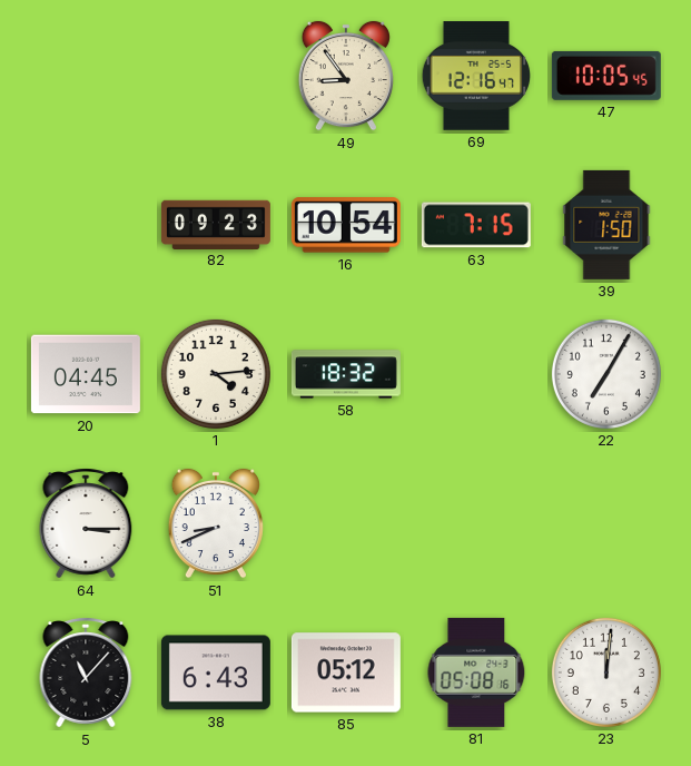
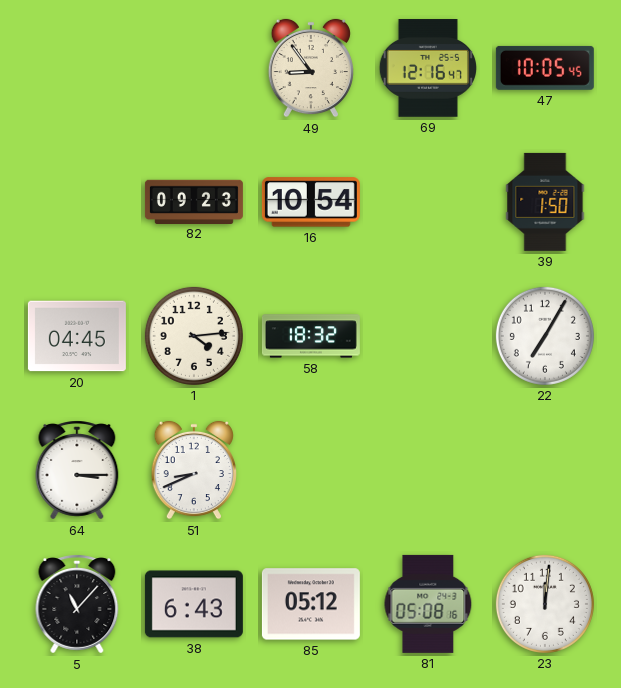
63: 7:15 -> none (476, 225)
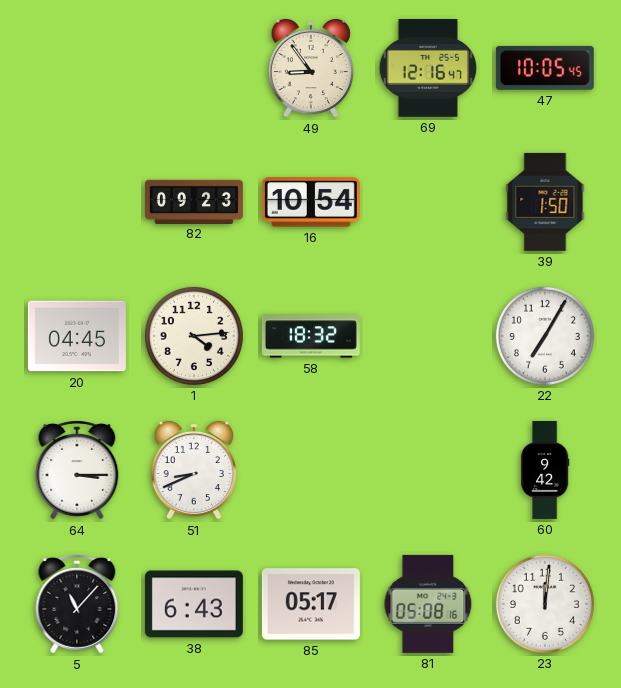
60: none -> 9:42 (545, 470)
85: 05:12 -> 05:17 (311, 604)
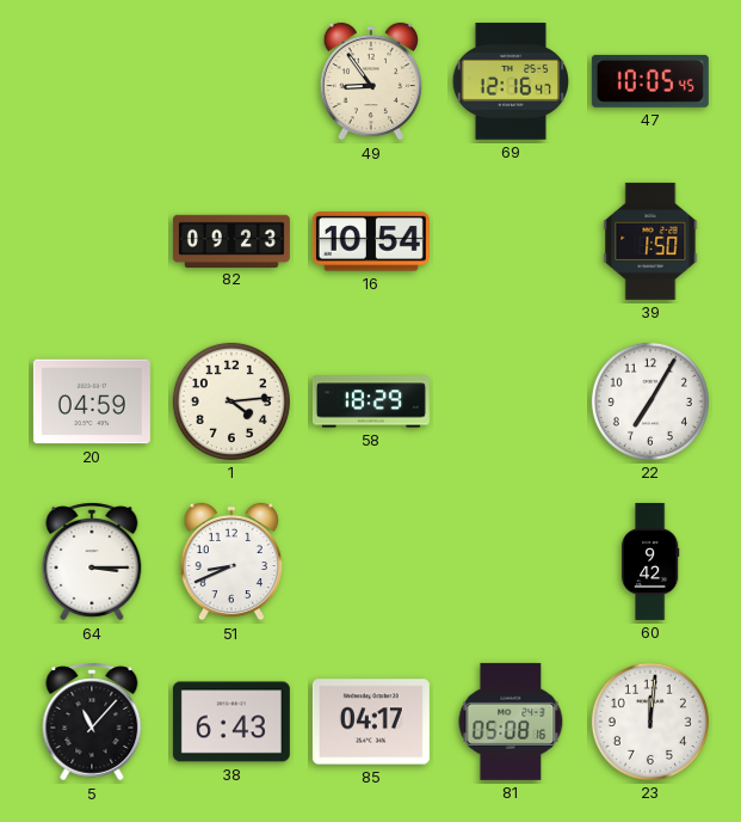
20: 04:45 -> 04:59 (92, 401)
58: 18:32 -> 18:29 (371, 401)
85: 05:17 -> 04:17 (371, 722)
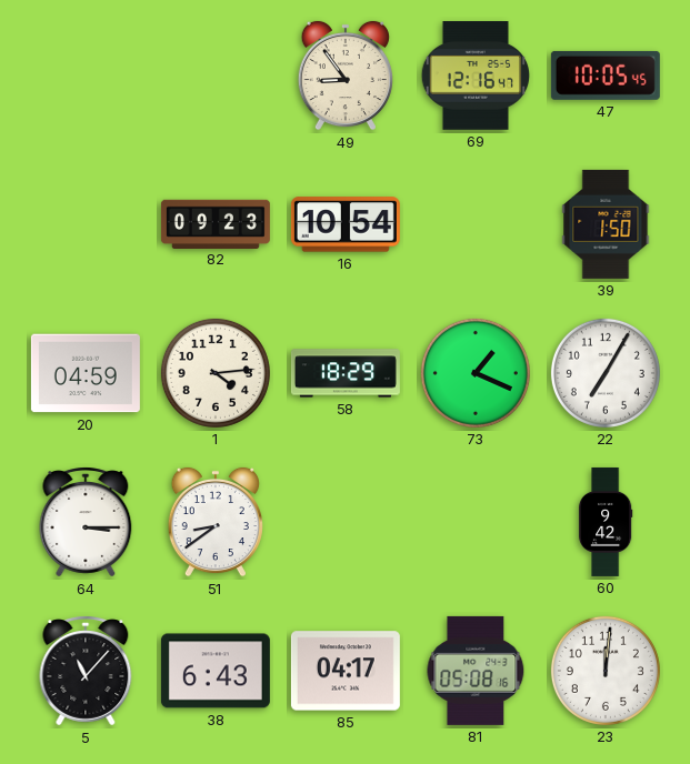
73: none -> 1:19 (476, 373)
51: 8:41 -> 8:39 (216, 522)
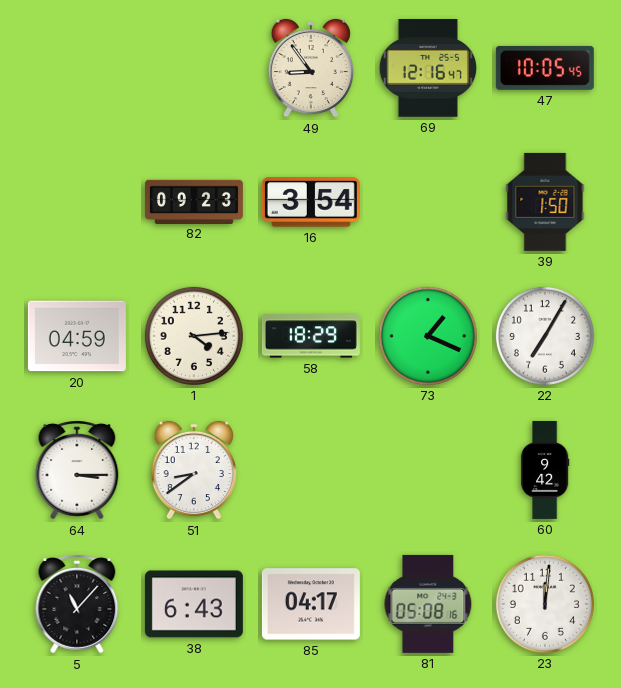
16: 10:54 -> 3:54 (311, 202)
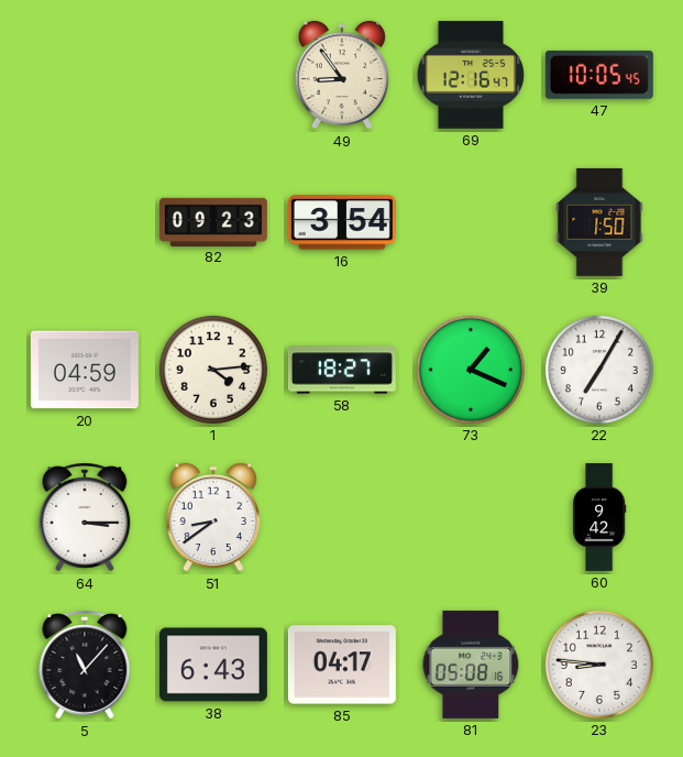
58: 18:29 -> 18:27 (342, 370)
23: 12:01 -> 8:46 (599, 665)
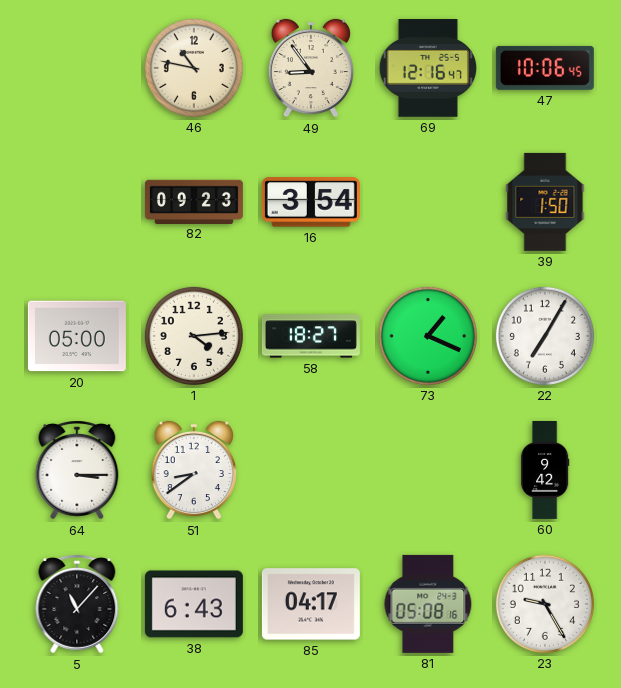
46: none -> 10:47 (194, 68)
47: 10:05 -> 10:06 (545, 68)
20: 04:59 -> 05:00 (77, 336)
23: 8:46 -> 9:25 (545, 604)
